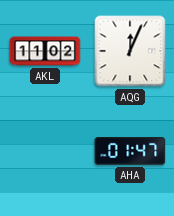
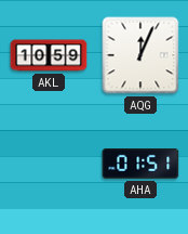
AKL: 11:02 -> 10:59 (49, 55)
AHA: 01:47 -> 01:51 (140, 165)
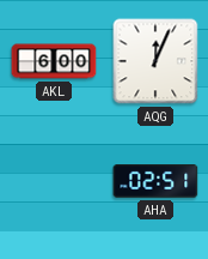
AKL: 10:59 -> 6:00 (54, 61)
AHA: 01:51 -> 02:51 (155, 182)
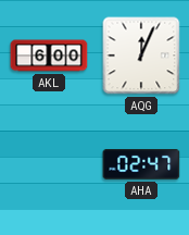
AHA: 02:51 -> 02:47 (141, 165)
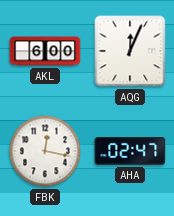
FBK: none -> 12:17 (45, 151)
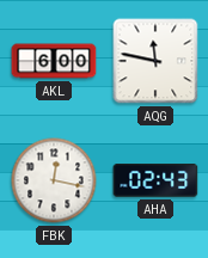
AQG: 12:04 -> 11:47 (155, 61)
AHA: 02:47 -> 02:43 (155, 182)
